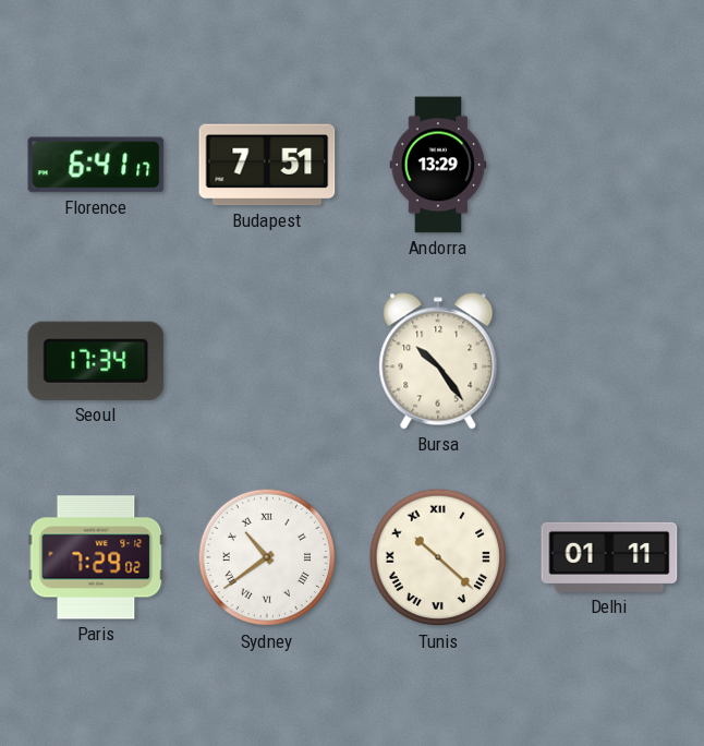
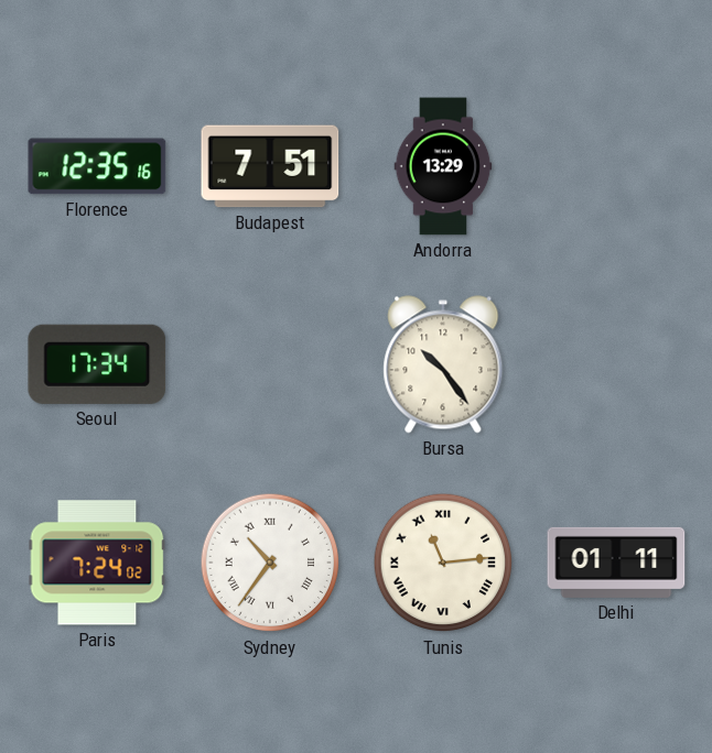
Florence: 6:41 -> 12:35 (97, 166)
Paris: 7:29 -> 7:24 (97, 563)
Sydney: 10:39 -> 10:36 (270, 563)
Tunis: 10:22 -> 11:14 (443, 563)
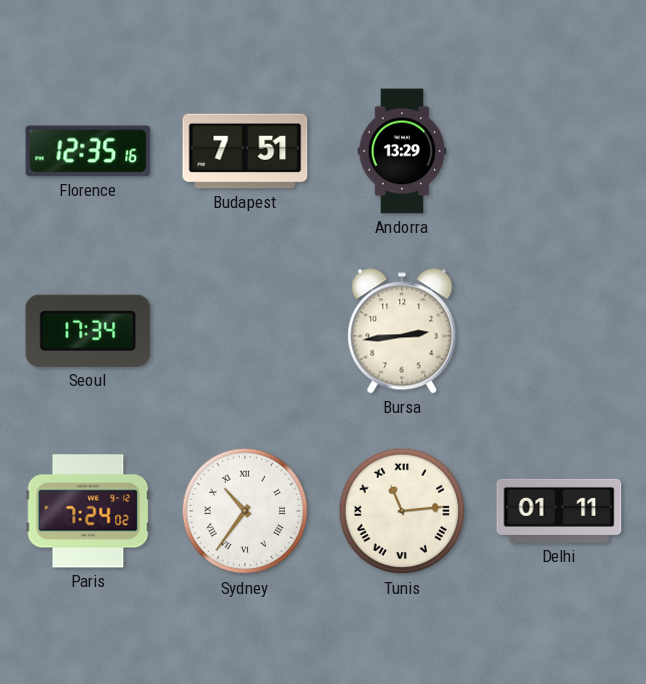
Bursa: 10:24 -> 2:44 (402, 331)
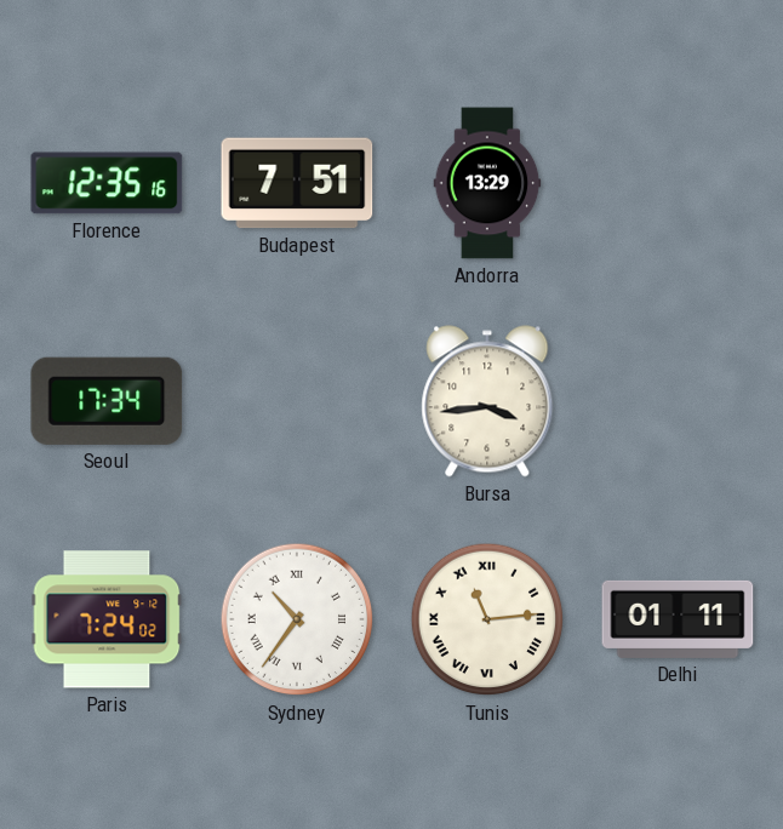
Bursa: 2:44 -> 3:44 (487, 401)
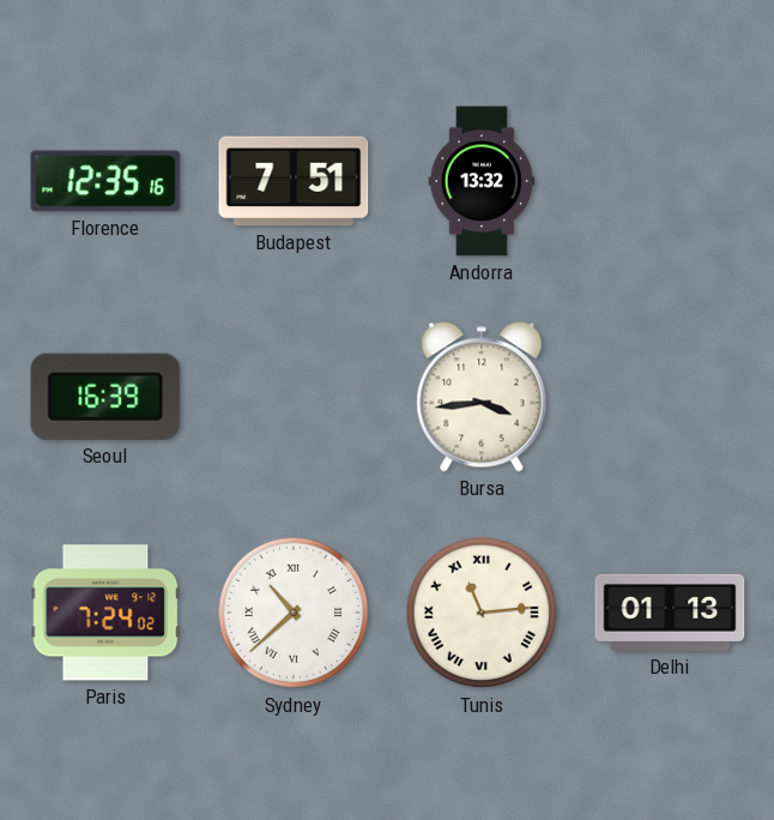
Andorra: 13:29 -> 13:32 (482, 181)
Seoul: 17:34 -> 16:39 (105, 397)
Sydney: 10:36 -> 10:38 (294, 613)
Delhi: 01:11 -> 01:13 (670, 613)
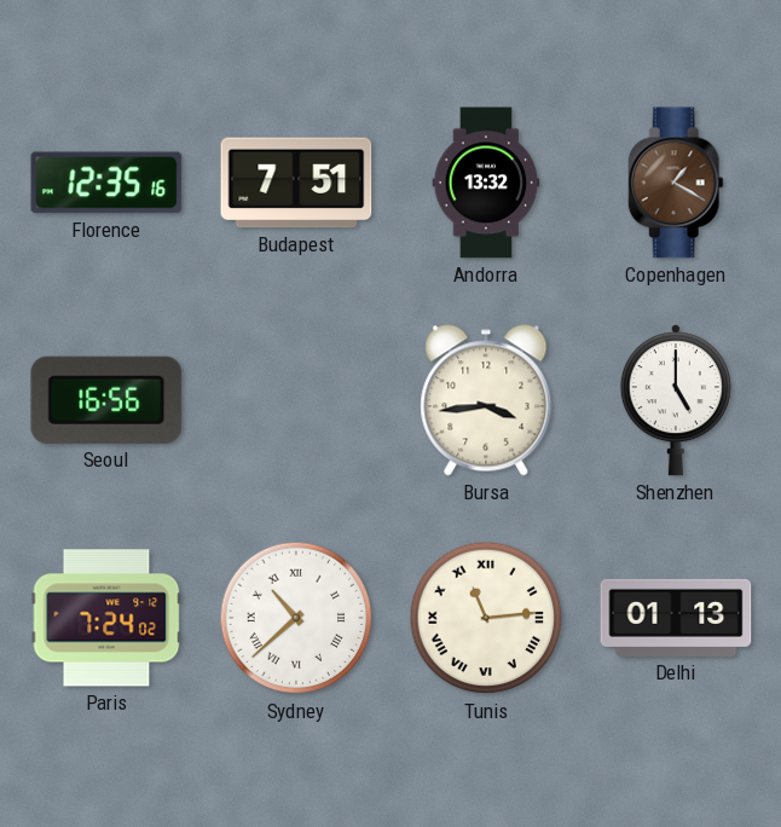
Copenhagen: none -> 1:20 (676, 183)
Seoul: 16:39 -> 16:56 (106, 400)
Shenzhen: none -> 5:00 (676, 400)
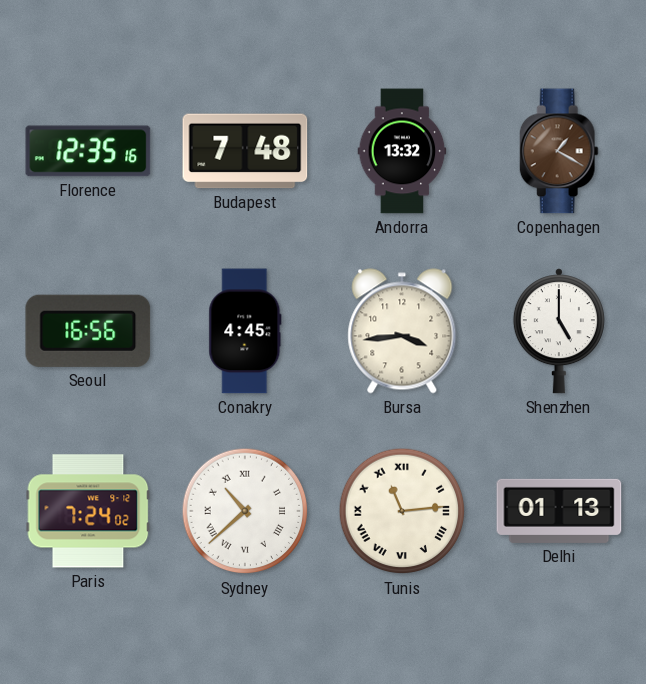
Budapest: 7:51 -> 7:48 (245, 151)
Conakry: none -> 4:45 (245, 331)
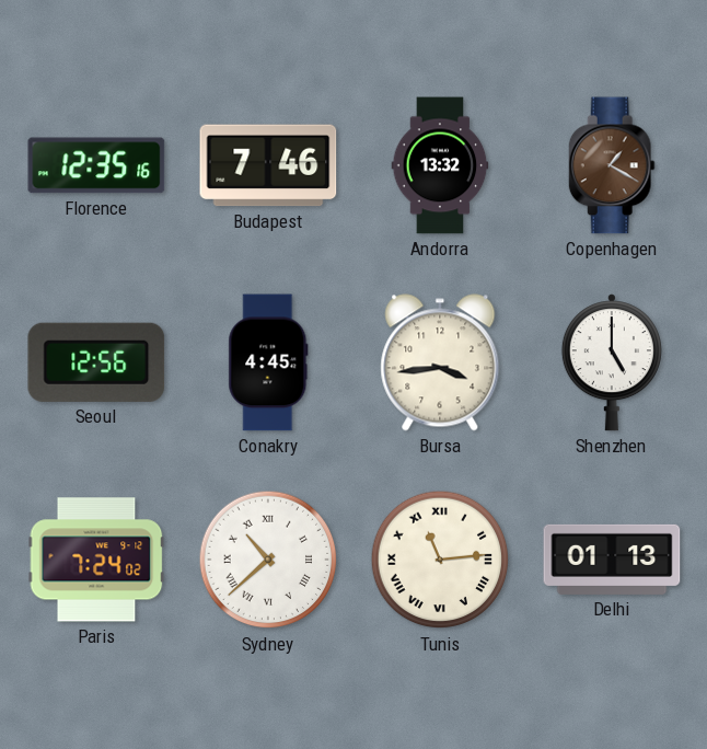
Budapest: 7:48 -> 7:46 (268, 165)
Seoul: 16:56 -> 12:56 (96, 362)
